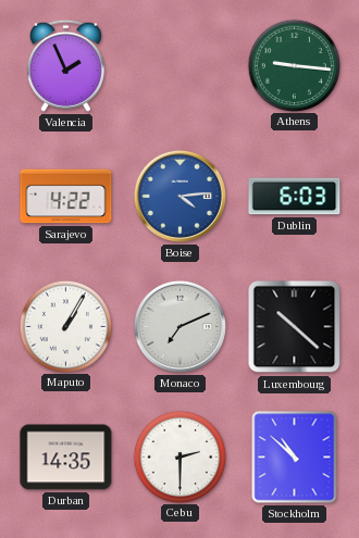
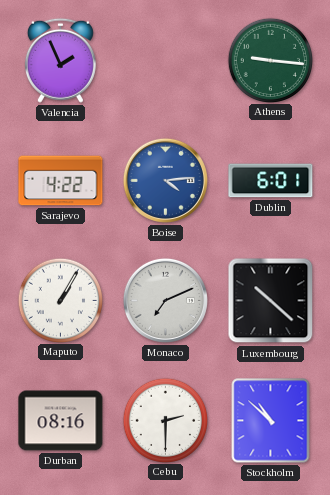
Dublin: 6:03 -> 6:01 (271, 181)
Durban: 14:35 -> 08:16 (61, 421)
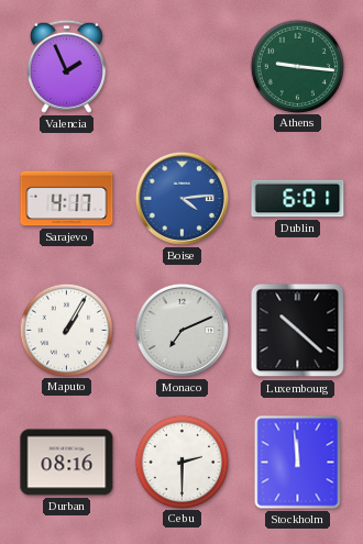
Sarajevo: 4:22 -> 4:17 (67, 199)
Stockholm: 10:52 -> 11:59 (298, 463)
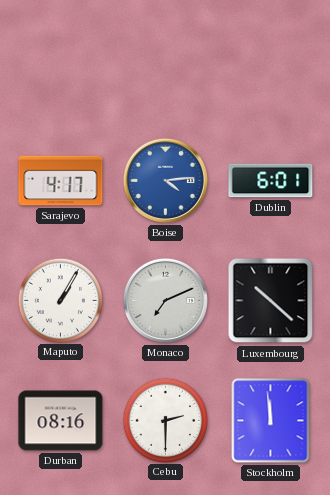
Valencia: 1:56 -> none (66, 66)
Athens: 9:16 -> none (297, 66)
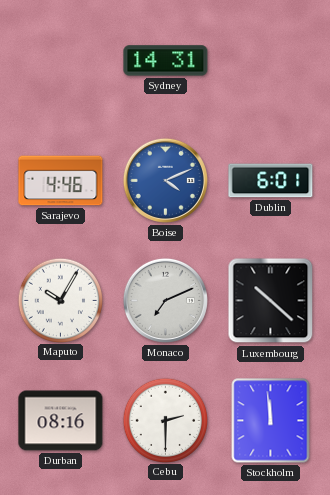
Sydney: none -> 14:31 (166, 61)
Sarajevo: 4:17 -> 4:46 (61, 181)
Boise: 4:14 -> 4:11 (165, 180)
Maputo: 1:05 -> 10:05 (60, 300)
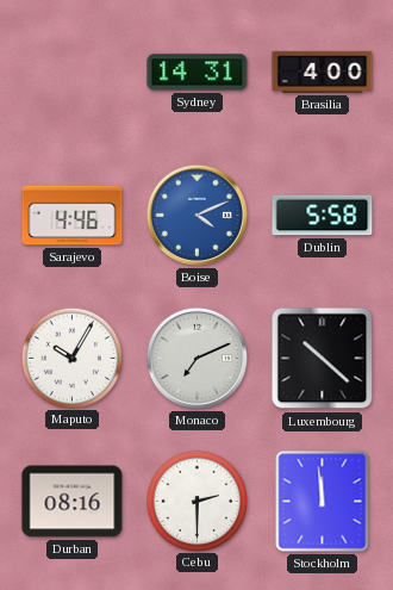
Brasilia: none -> 4:00 (323, 72)
Dublin: 6:01 -> 5:58 (323, 216)
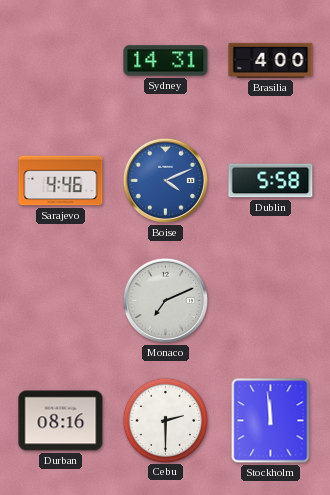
Maputo: 10:05 -> none (71, 358)
Luxembourg: 10:22 -> none (323, 359)
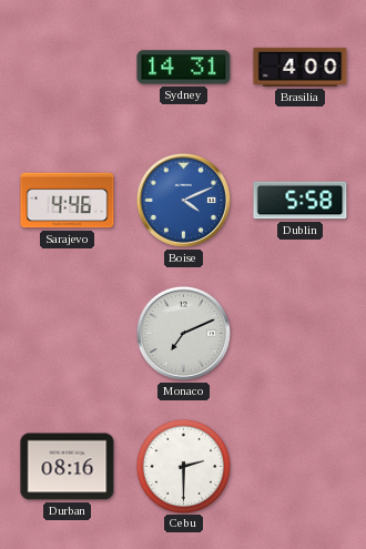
Stockholm: 11:59 -> none (271, 421)
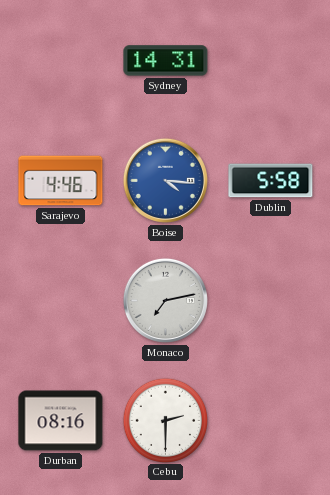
Brasilia: 4:00 -> none (301, 67)
Boise: 4:11 -> 4:16 (165, 180)
Monaco: 7:11 -> 7:13 (165, 300)
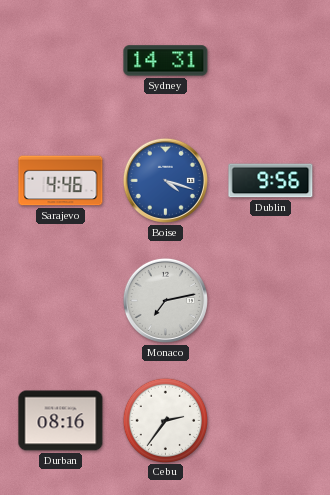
Boise: 4:16 -> 4:18 (165, 180)
Dublin: 5:58 -> 9:56 (271, 181)
Cebu: 2:30 -> 2:36 (165, 420)
